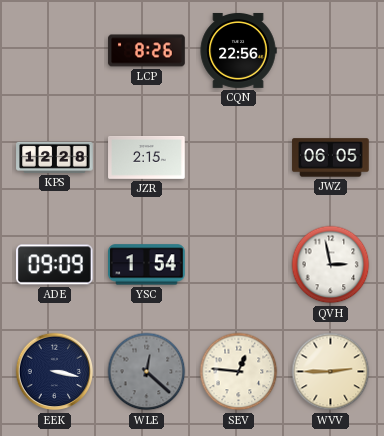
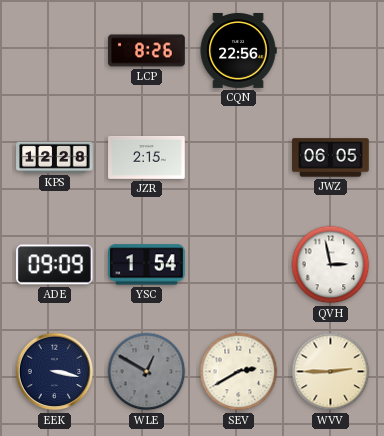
WLE: 12:22 -> 12:50 (147, 372)
SEV: 12:46 -> 2:40 (239, 372)
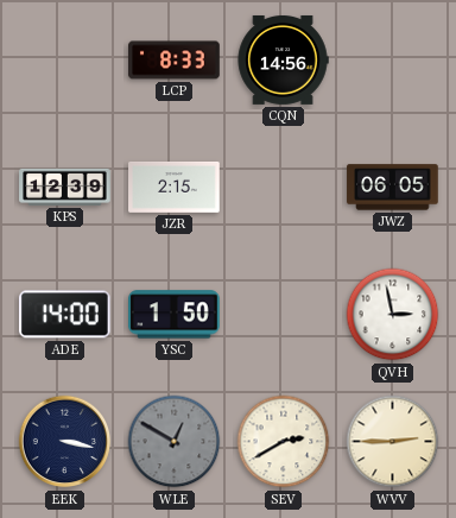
LCP: 8:26 -> 8:33 (175, 61)
CQN: 22:56 -> 14:56 (283, 59)
KPS: 12:28 -> 12:39 (65, 187)
ADE: 09:09 -> 14:00 (64, 315)
YSC: 1:54 -> 1:50 (175, 315)
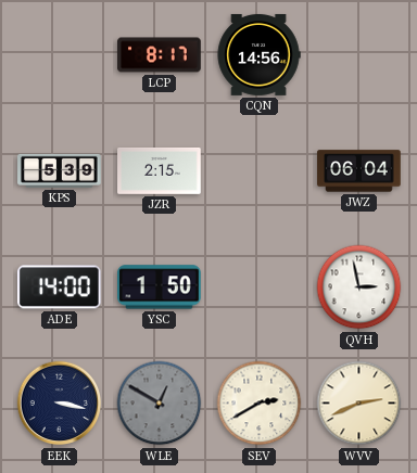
LCP: 8:33 -> 8:17 (160, 55)
KPS: 12:39 -> 5:39 (60, 170)
JWZ: 06:05 -> 06:04 (359, 171)
WVV: 2:45 -> 2:41 (359, 404)
